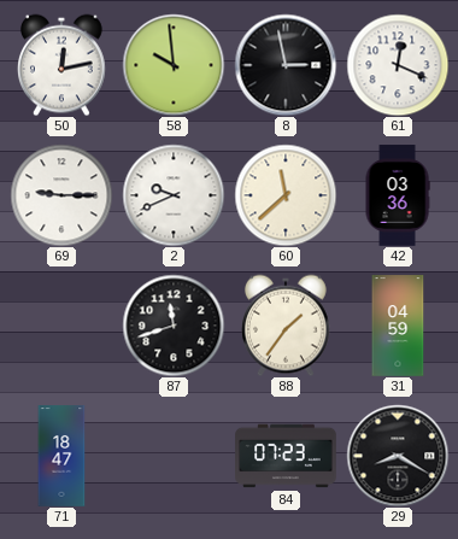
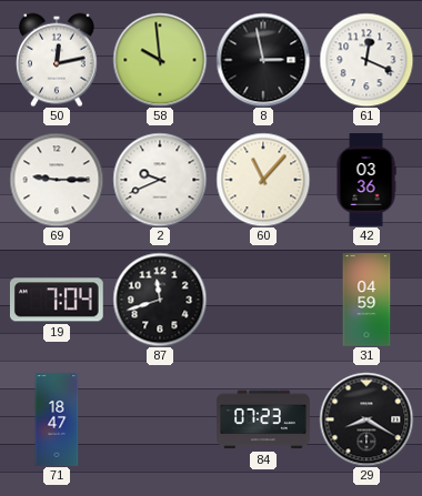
60: 11:38 -> 11:07 (263, 180)
19: none -> 7:04 (57, 300)
88: 1:36 -> none (287, 326)
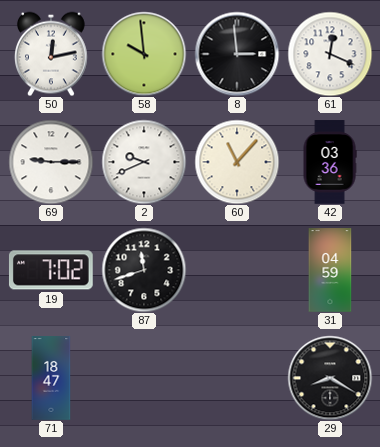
8: 2:58 -> 2:59 (237, 54)
19: 7:04 -> 7:02 (51, 270)
84: 07:23 -> none (263, 419)
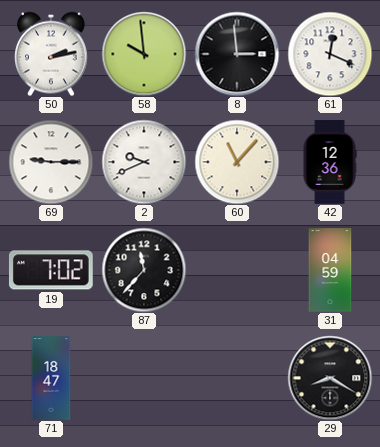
50: 12:13 -> 2:13 (52, 54)
42: 03:36 -> 12:36 (330, 162)
87: 11:42 -> 11:37 (144, 270)
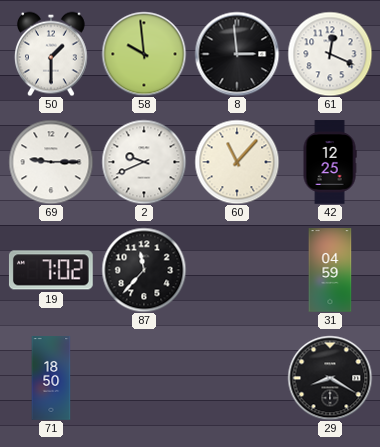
50: 2:13 -> 1:30 (52, 54)
42: 12:36 -> 12:25 (330, 162)
71: 18:47 -> 18:50 (51, 378)
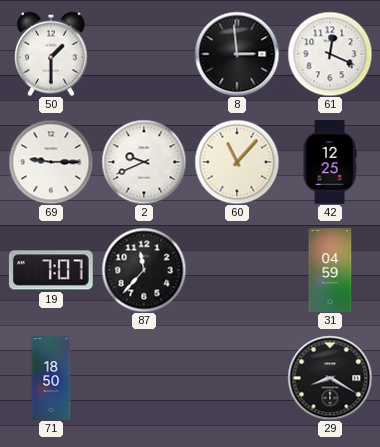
58: 9:59 -> none (144, 54)
19: 7:02 -> 7:07 (51, 270)
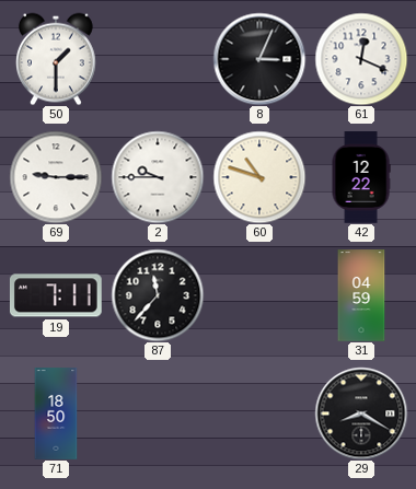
8: 2:59 -> 3:04 (259, 59)
2: 9:41 -> 9:45 (158, 177)
60: 11:07 -> 10:48 (259, 177)
42: 12:25 -> 12:22 (361, 177)
19: 7:07 -> 7:11 (56, 295)
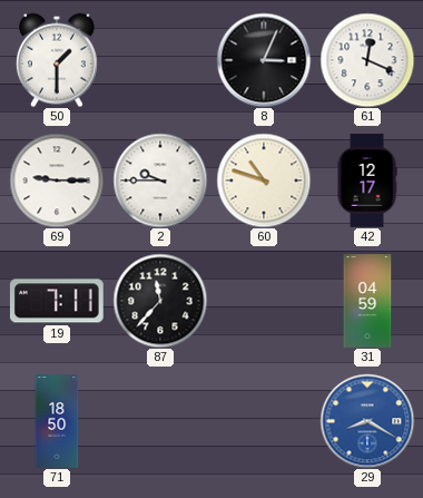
42: 12:22 -> 12:17 (367, 180)
29 dial: black -> blue (367, 421)
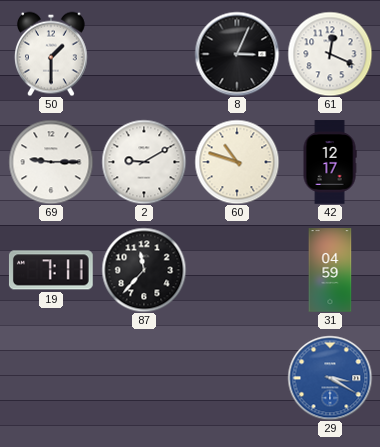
2: 9:45 -> 9:10 (144, 162)
71: 18:50 -> none (57, 421)
29: 8:20 -> 3:20 (330, 378)
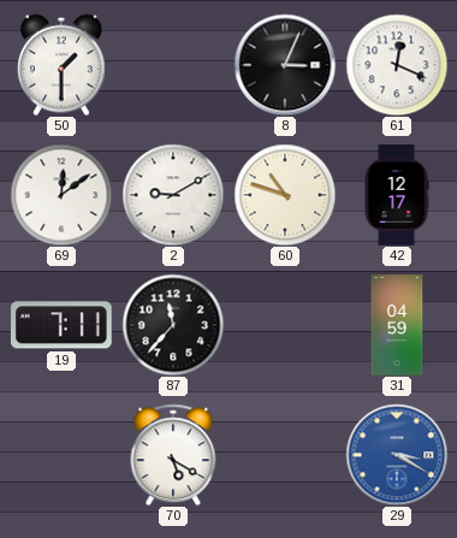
69: 9:15 -> 12:09 (61, 195)
70: none -> 5:20 (173, 455)
